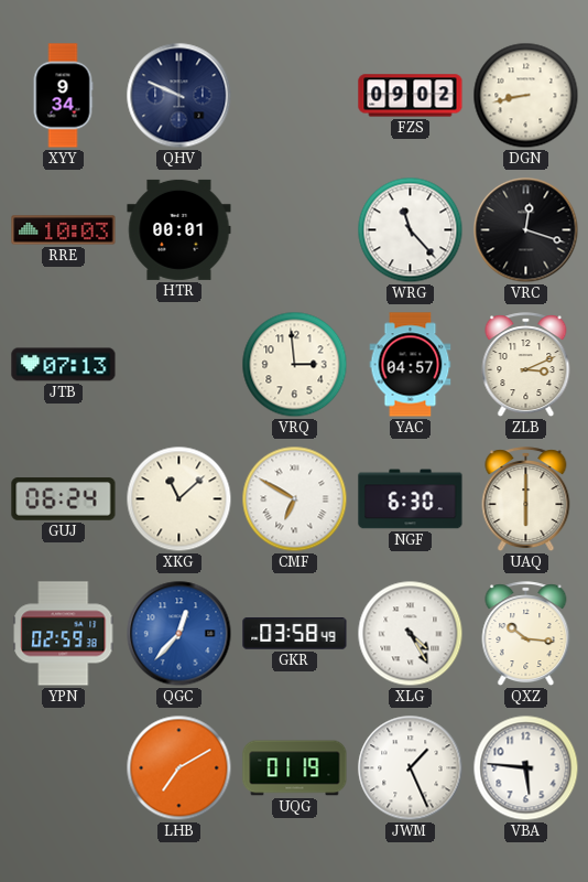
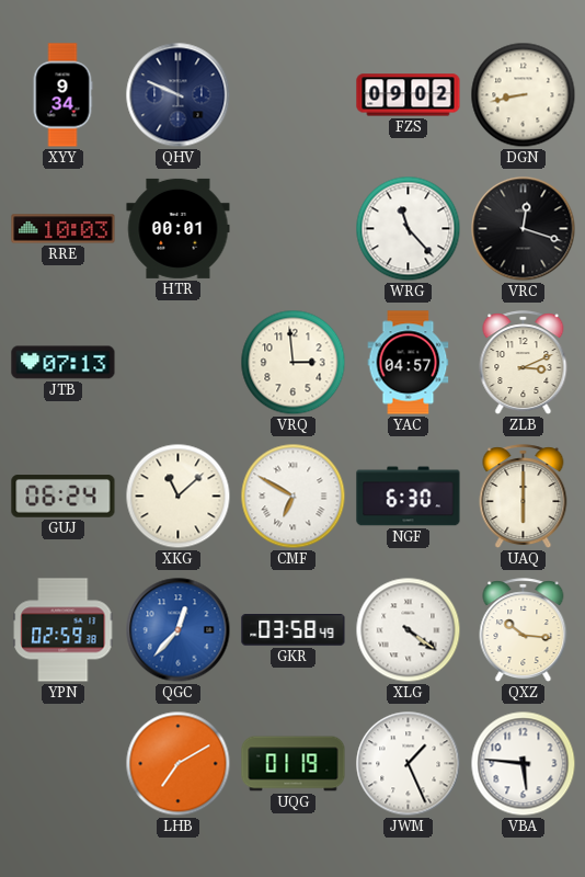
XLG: 4:25 -> 4:21 (409, 630)
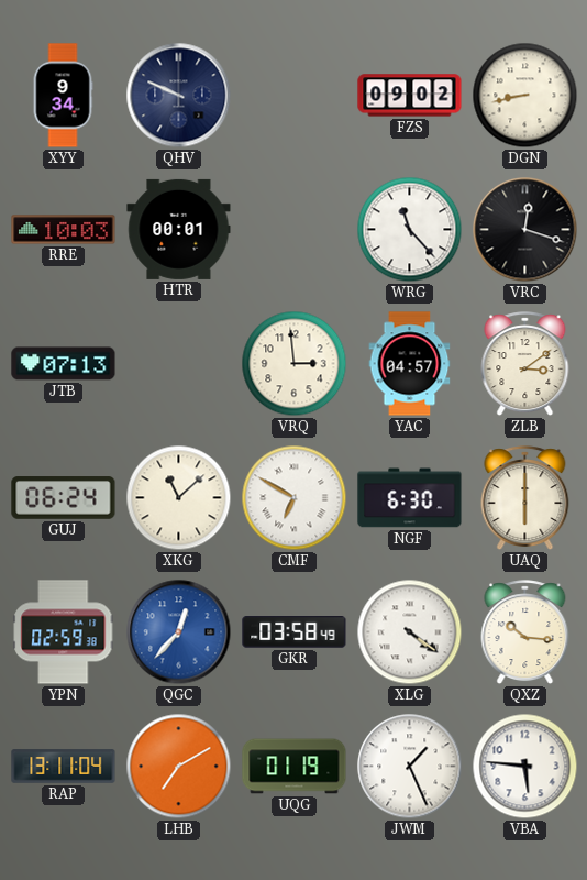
ZLB: 3:11 -> 3:09 (525, 364)
RAP: none -> 13:11 (64, 767)
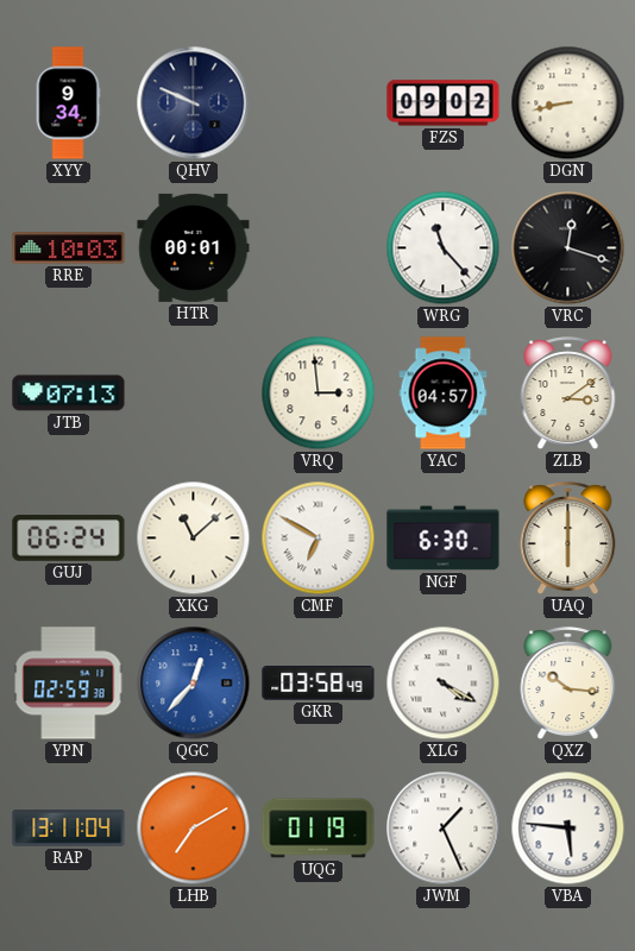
XLG: 4:21 -> 4:20 (444, 684)
